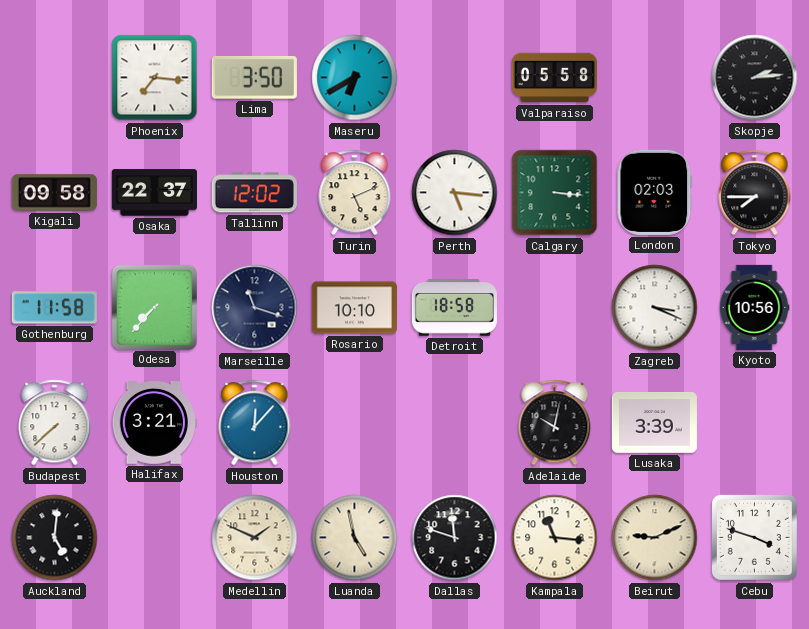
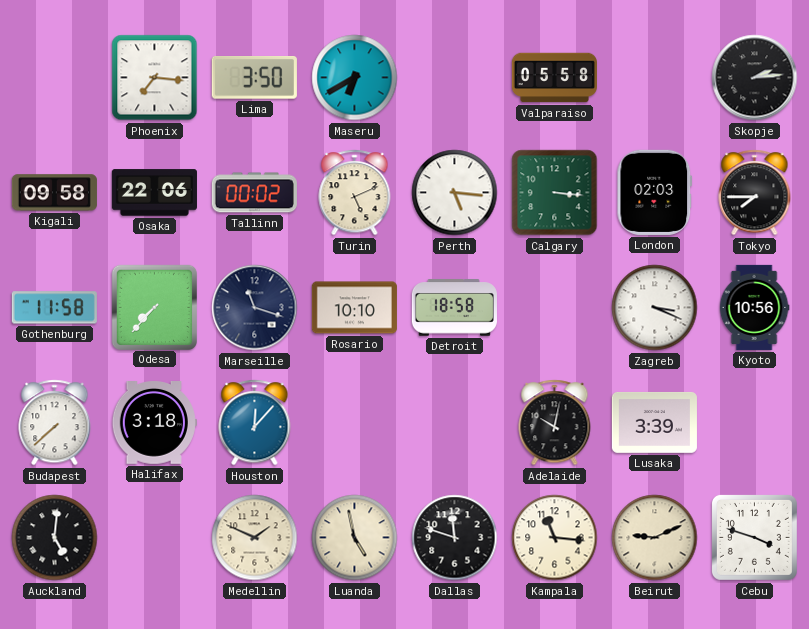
Osaka: 22:37 -> 22:06 (154, 193)
Tallinn: 12:02 -> 00:02 (254, 193)
Halifax: 3:21 -> 3:18 (154, 423)
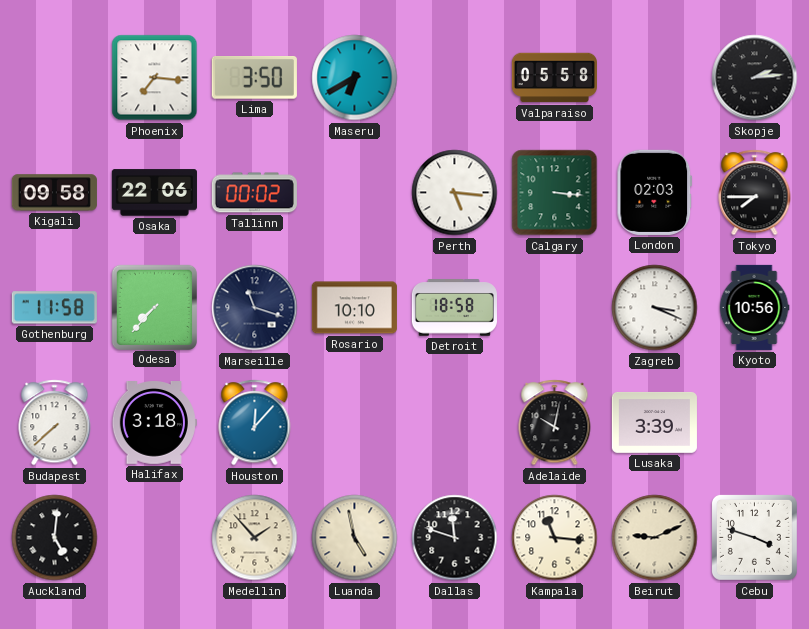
Turin: 5:11 -> none (355, 193)
Medellin: 1:49 -> 1:53 (255, 538)
